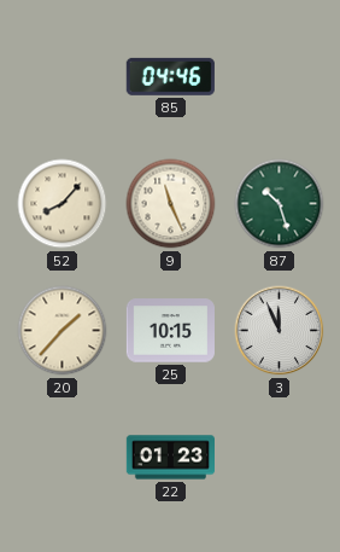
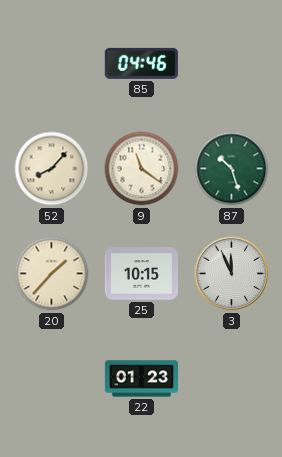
9: 11:26 -> 11:21 (142, 169)
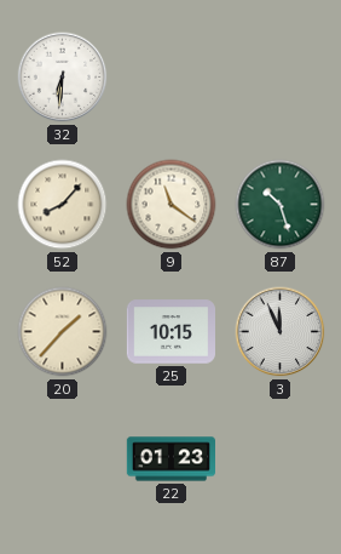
32: none -> 6:31 (63, 78)
85: 04:46 -> none (141, 63)
